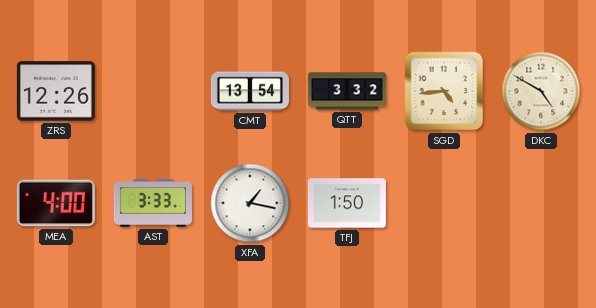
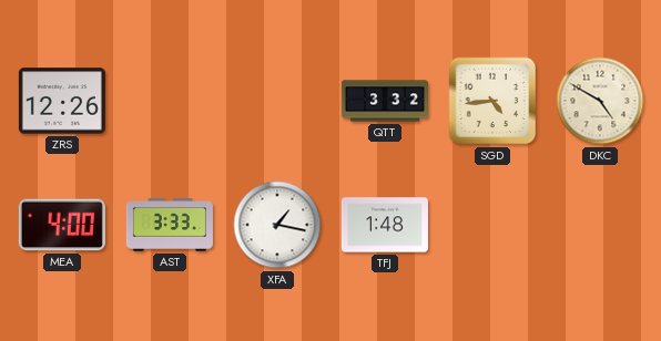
CMT: 13:54 -> none (250, 91)
TFJ: 1:50 -> 1:48 (385, 225)
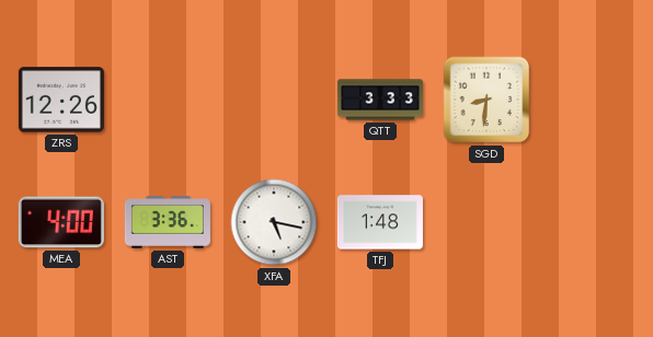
QTT: 3:32 -> 3:33 (380, 100)
SGD: 4:44 -> 8:31 (486, 100)
DKC: 4:50 -> none (600, 101)
AST: 3:33 -> 3:36 (168, 222)
XFA: 1:17 -> 5:17 (274, 222)
